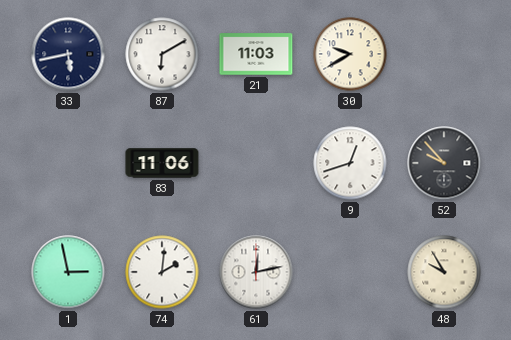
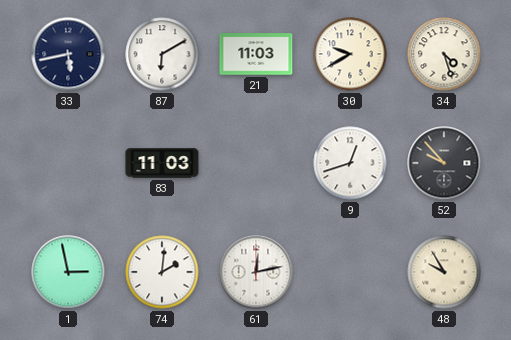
34: none -> 4:27 (444, 54)
83: 11:06 -> 11:03 (162, 163)
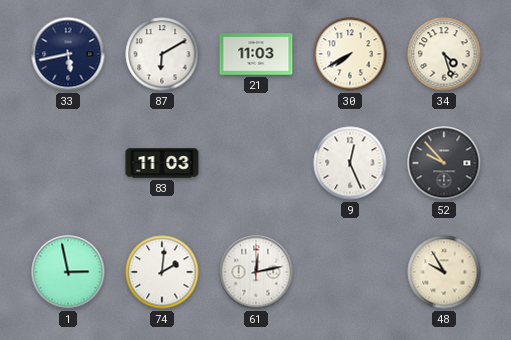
30: 9:40 -> 7:40 (350, 54)
9: 12:42 -> 12:26 (350, 163)
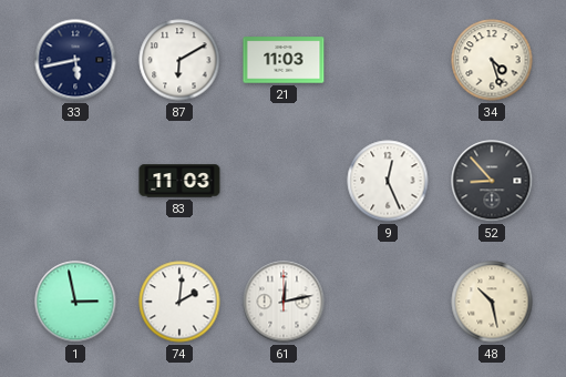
30: 7:40 -> none (350, 54)
52: 9:53 -> 8:53 (492, 181)
48: 9:55 -> 10:28 (492, 302)
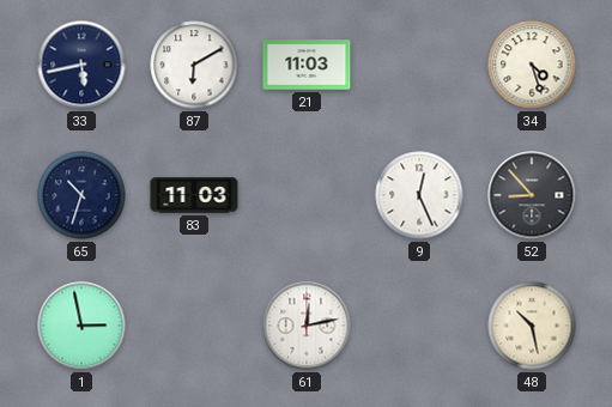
65: none -> 10:33 (81, 195)
74: 2:01 -> none (179, 302)
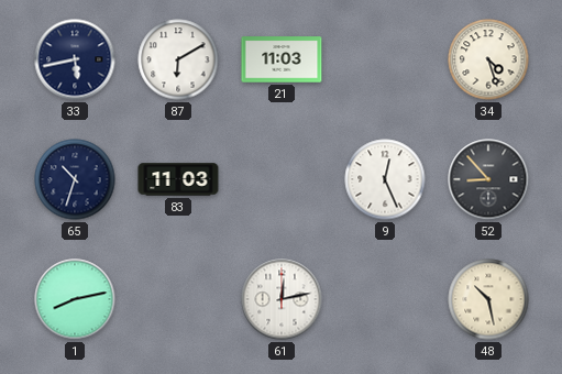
1: 2:58 -> 8:13 (75, 299)
